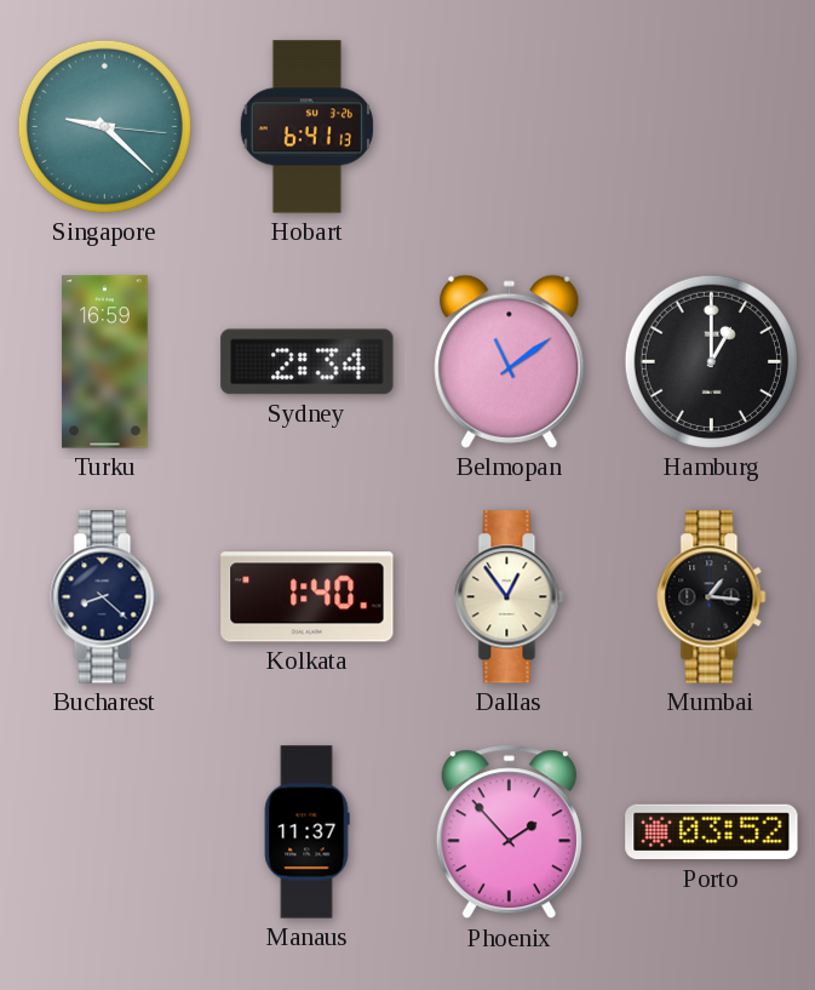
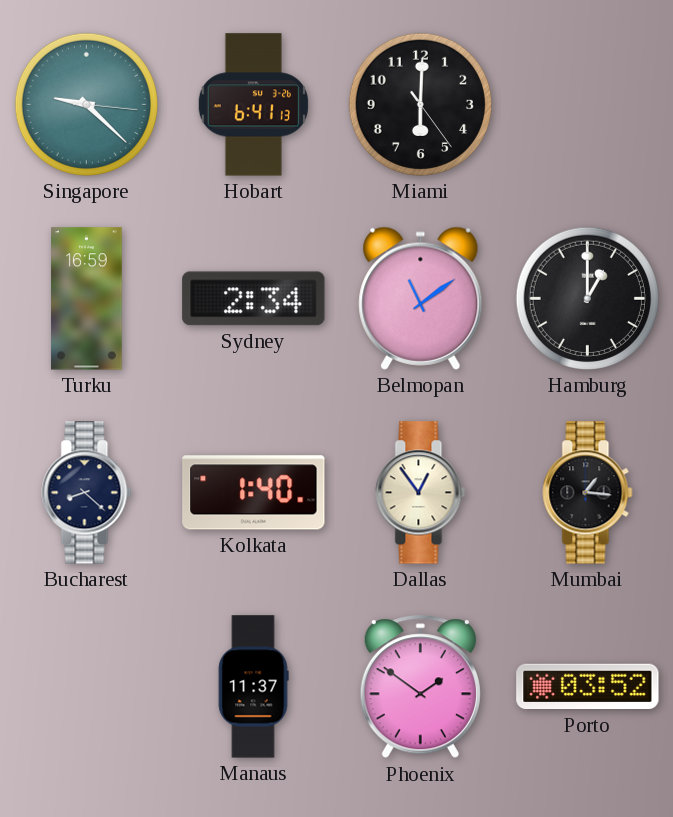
Miami: none -> 6:00 (420, 104)
Phoenix: 1:53 -> 1:51 (420, 687)
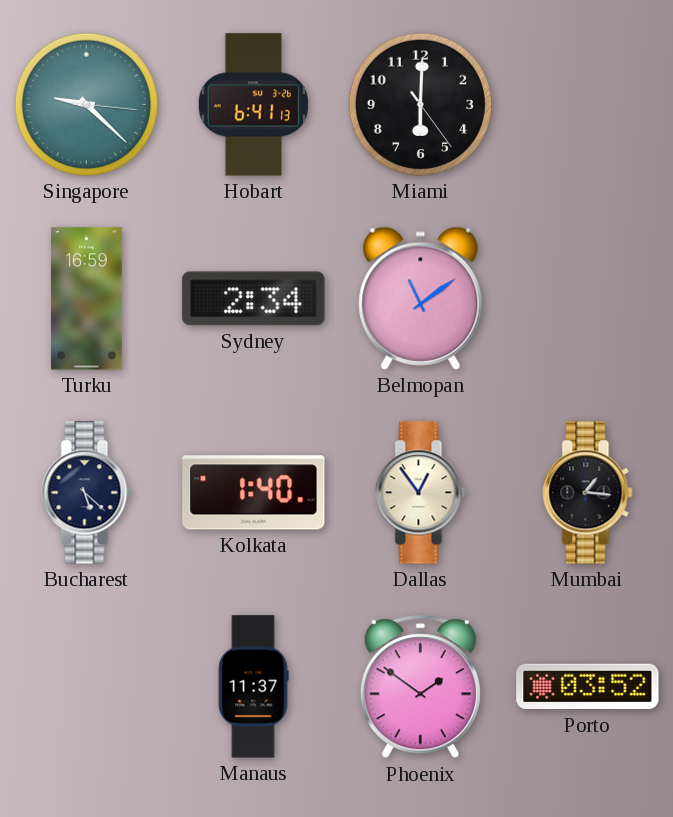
Hamburg: 1:00 -> none (587, 298)
Bucharest: 8:22 -> 5:22 (87, 493)
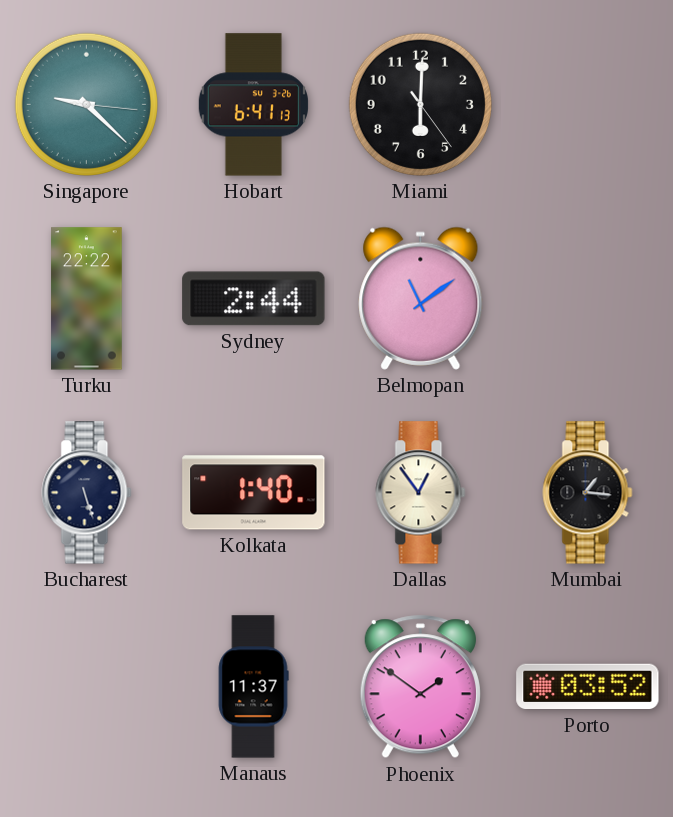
Turku: 16:59 -> 22:22 (87, 299)
Sydney: 2:34 -> 2:44 (254, 299)
Bucharest: 5:22 -> 5:27 (87, 493)
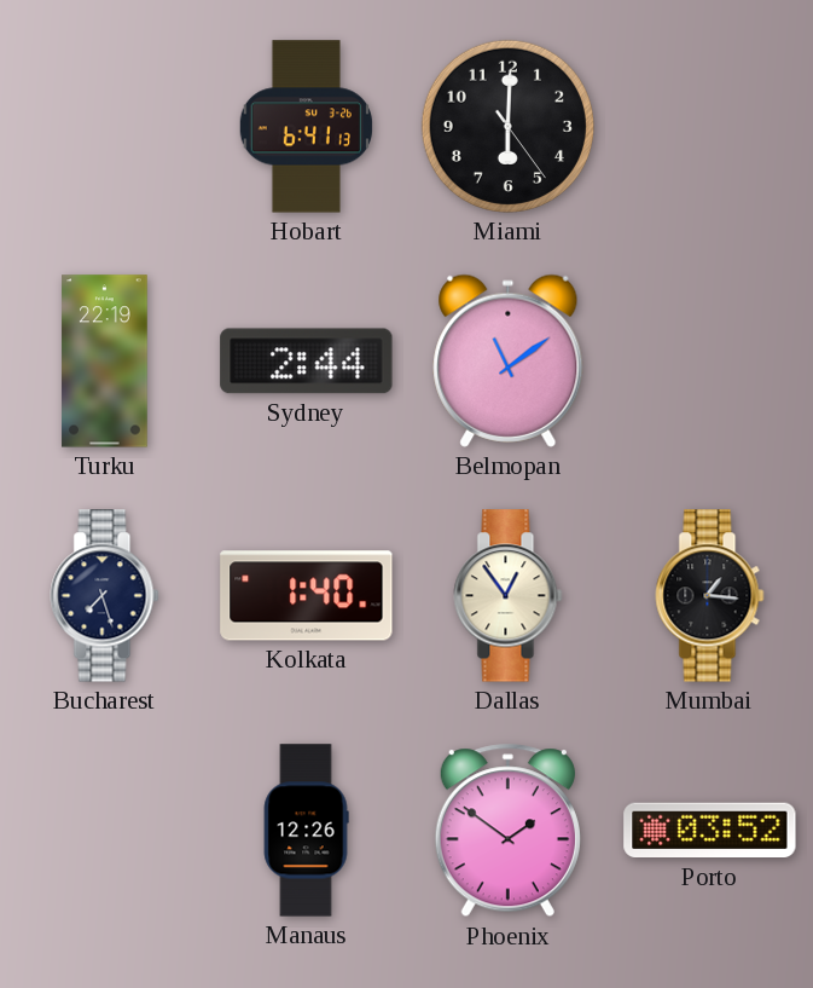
Singapore: 9:22 -> none (86, 104)
Turku: 22:22 -> 22:19 (105, 362)
Bucharest: 5:27 -> 7:27 (105, 596)
Manaus: 11:37 -> 12:26 (306, 831)
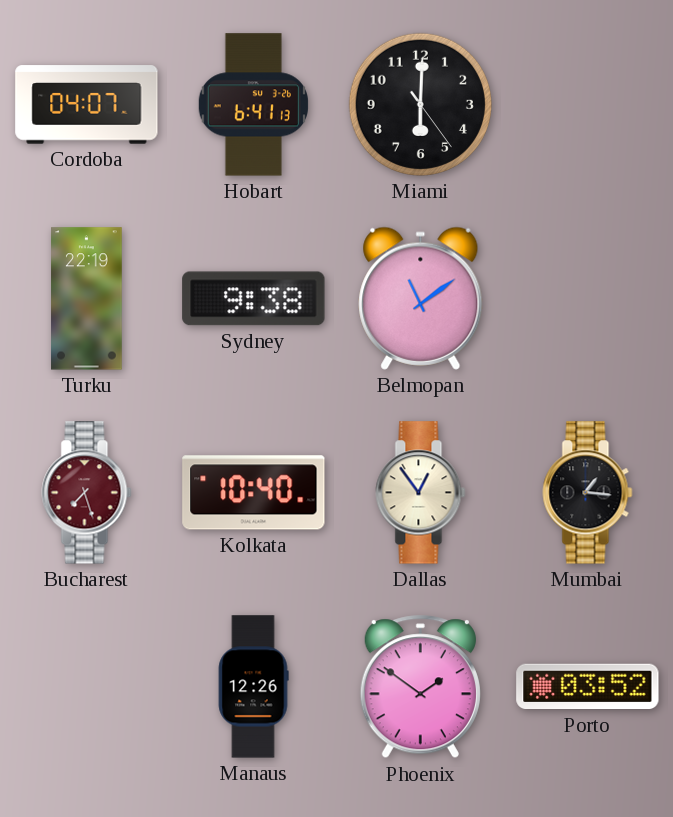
Cordoba: none -> 04:07 (87, 105)
Sydney: 2:44 -> 9:38 (254, 299)
Bucharest dial: navy -> burgundy (87, 493)
Kolkata: 1:40 -> 10:40 (254, 493)
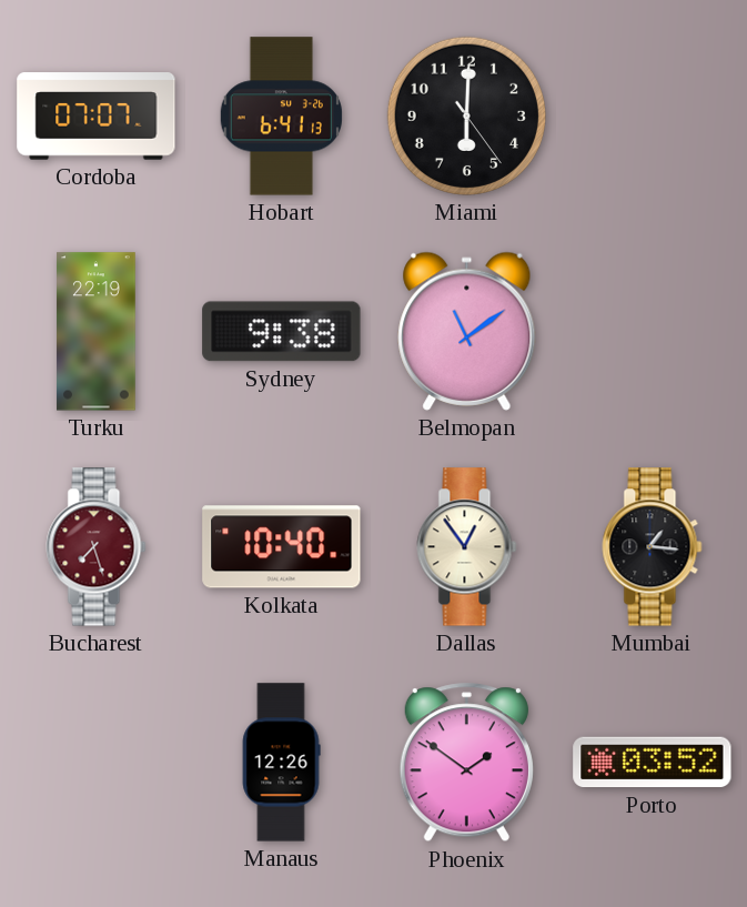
Cordoba: 04:07 -> 07:07 (97, 117)
